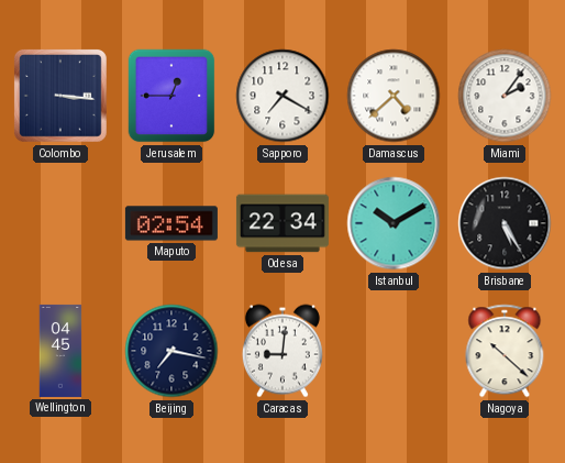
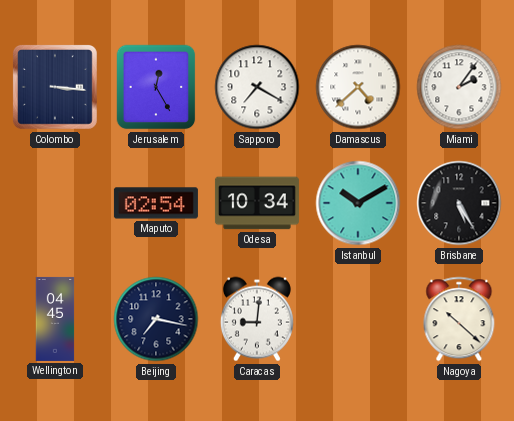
Jerusalem: 12:45 -> 12:25 (156, 87)
Odesa: 22:34 -> 10:34 (257, 203)
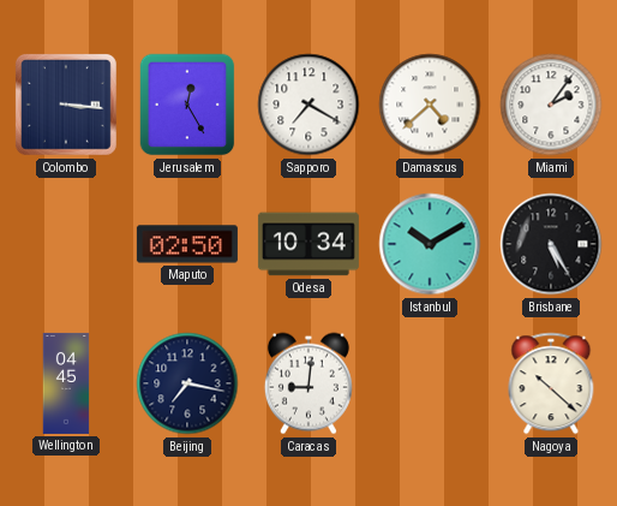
Maputo: 02:54 -> 02:50 (187, 244)
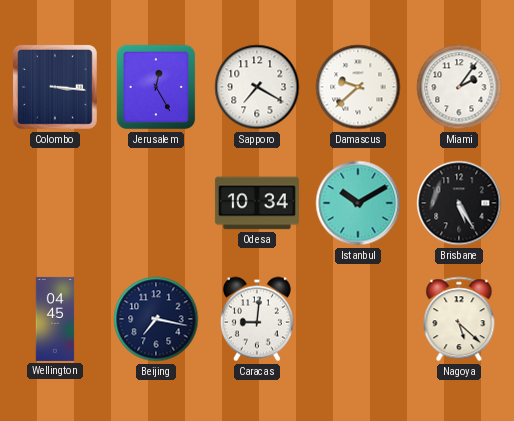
Damascus: 4:38 -> 9:38 (358, 87)
Maputo: 02:50 -> none (187, 244)
Nagoya: 10:22 -> 5:22 (459, 319)
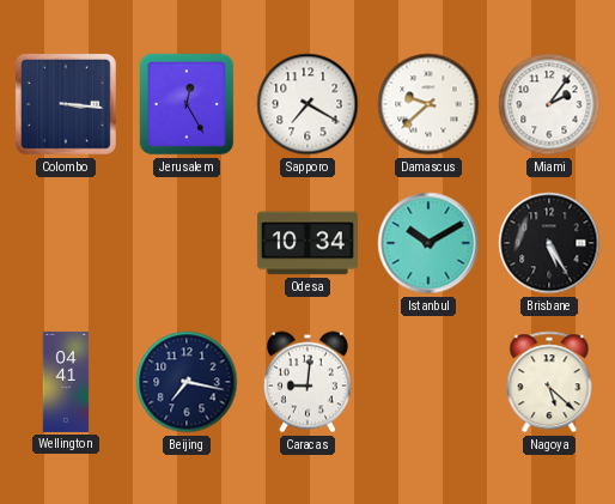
Wellington: 04:45 -> 04:41 (66, 382)
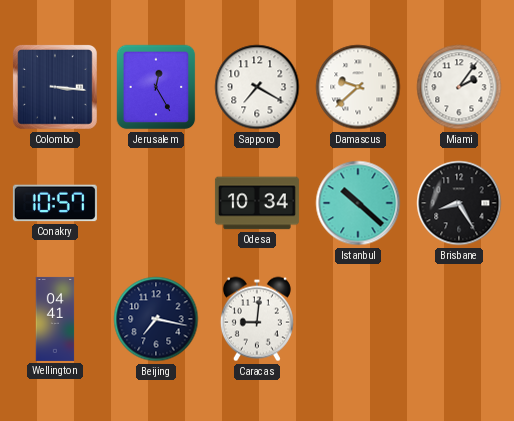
Conakry: none -> 10:57 (55, 203)
Istanbul: 10:10 -> 10:22 (358, 203)
Brisbane: 5:25 -> 8:25 (459, 203)
Nagoya: 5:22 -> none (549, 382)
